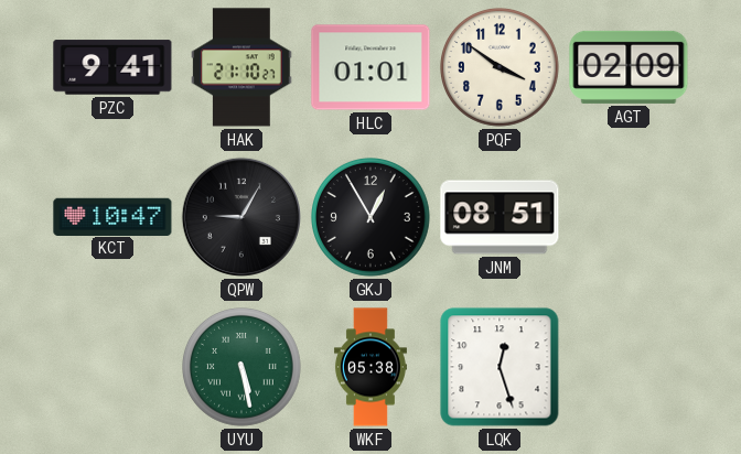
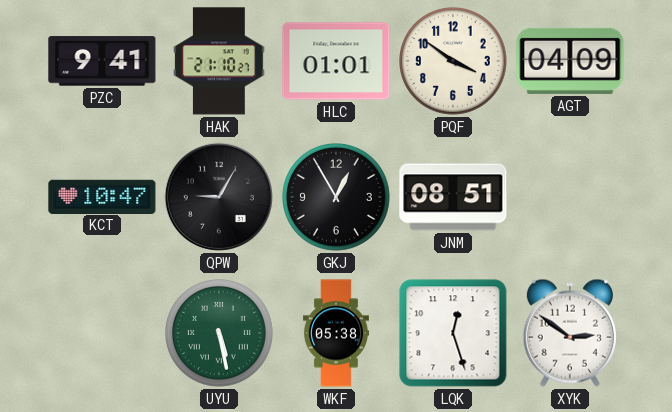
AGT: 02:09 -> 04:09 (570, 61)
XYK: none -> 2:51 (570, 333)
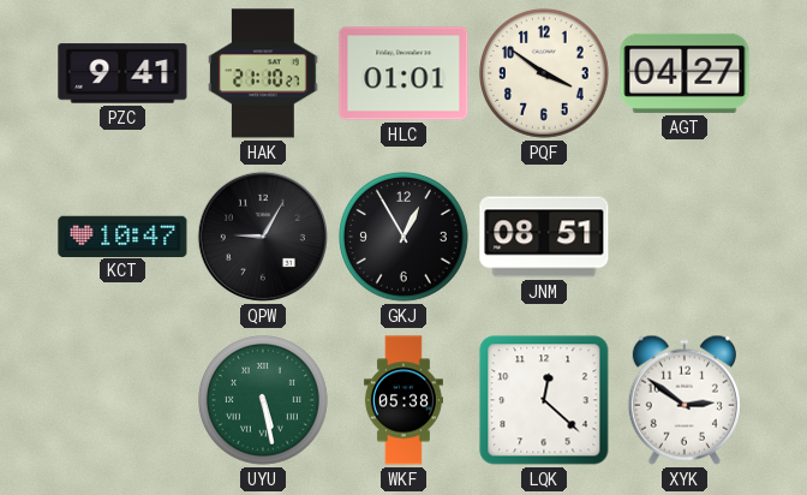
AGT: 04:09 -> 04:27 (685, 73)
LQK: 12:27 -> 12:22 (544, 400)
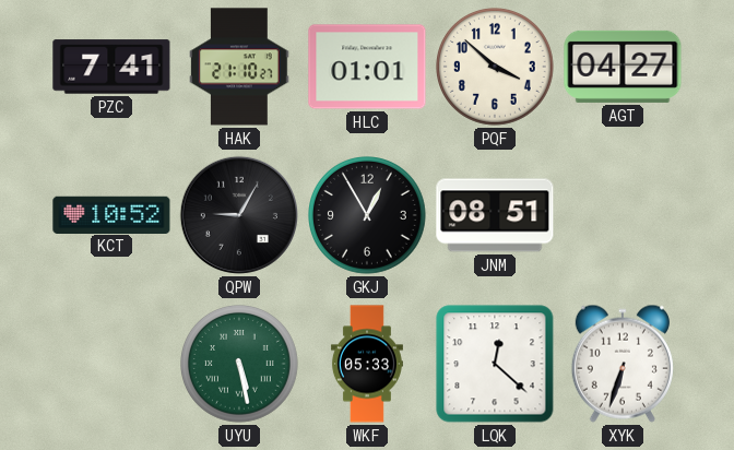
PZC: 9:41 -> 7:41 (111, 67)
PQF: 3:51 -> 3:52 (496, 68)
KCT: 10:47 -> 10:52 (111, 214)
WKF: 05:38 -> 05:33 (367, 364)
XYK: 2:51 -> 6:33 (623, 364)
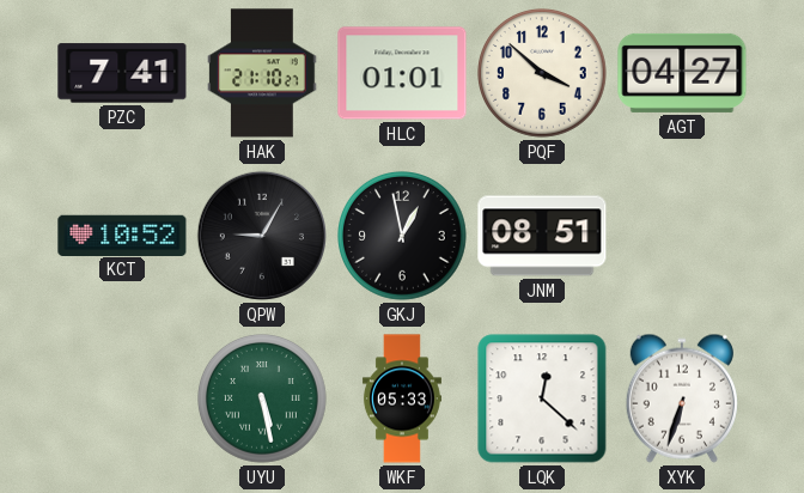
GKJ: 12:55 -> 12:58 (403, 237)
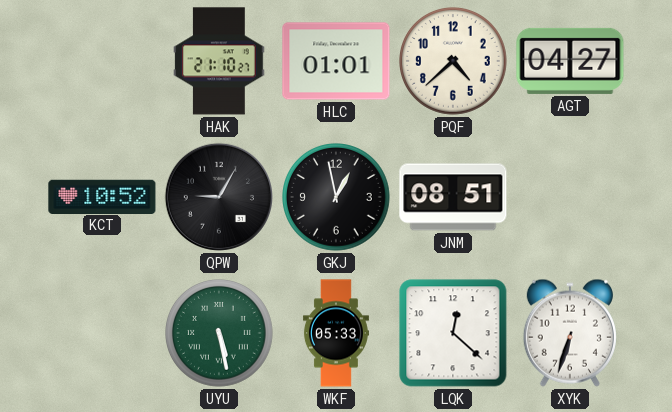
PZC: 7:41 -> none (122, 73)
PQF: 3:52 -> 4:38 (454, 62)
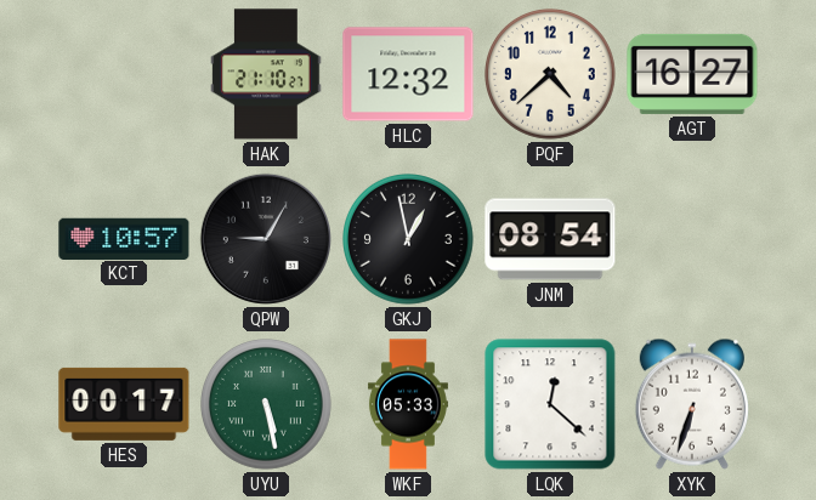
HLC: 01:01 -> 12:32 (408, 74)
AGT: 04:27 -> 16:27 (692, 74)
KCT: 10:52 -> 10:57 (124, 238)
JNM: 08:51 -> 08:54 (550, 239)
HES: none -> 00:17 (124, 404)
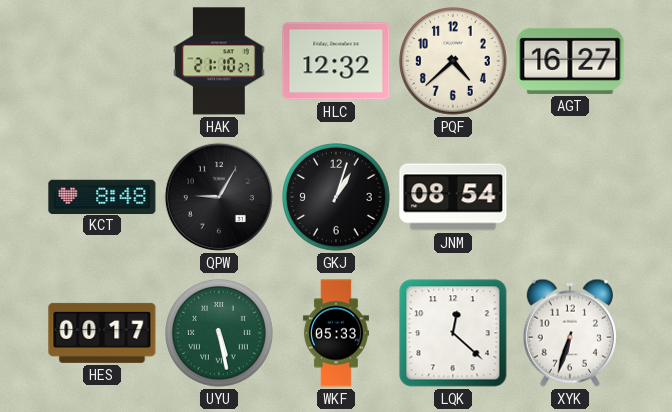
KCT: 10:57 -> 8:48 (102, 196)
GKJ: 12:58 -> 1:03 (337, 198)
